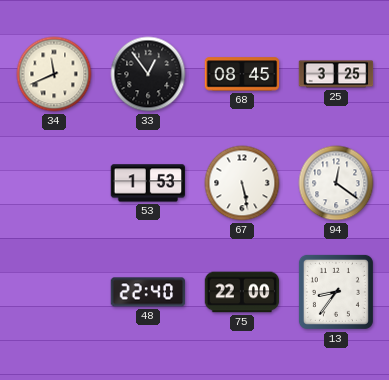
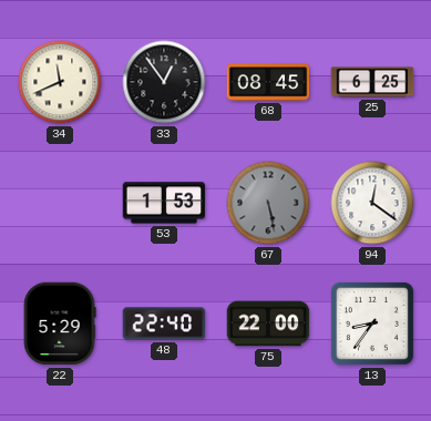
25: 3:25 -> 6:25 (372, 82)
67 dial: white -> grey (268, 203)
22: none -> 5:29 (60, 324)
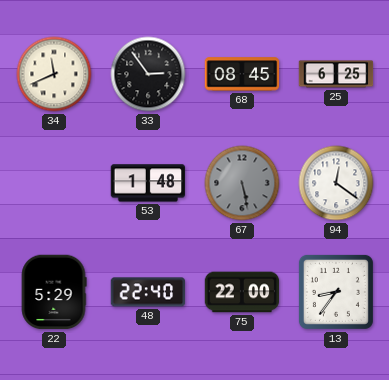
33: 12:54 -> 2:54 (148, 74)
53: 1:53 -> 1:48 (148, 183)
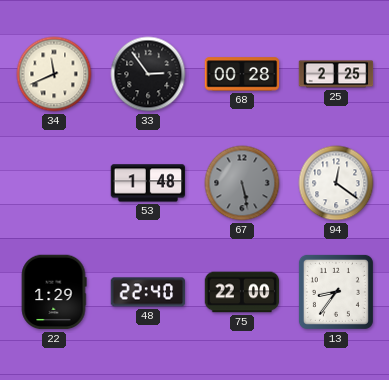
68: 08:45 -> 00:28 (242, 74)
25: 6:25 -> 2:25 (336, 74)
22: 5:29 -> 1:29 (54, 292)
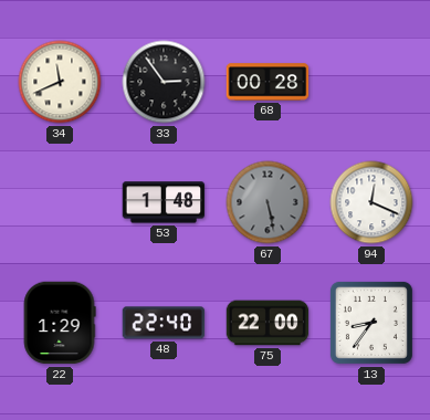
25: 2:25 -> none (336, 74)
94: 12:21 -> 12:19 (371, 202)
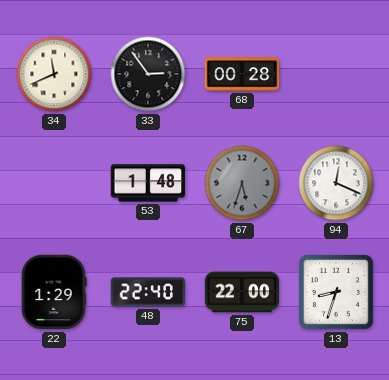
67: 5:28 -> 5:33 (242, 183)
13: 8:36 -> 8:33 (336, 292)
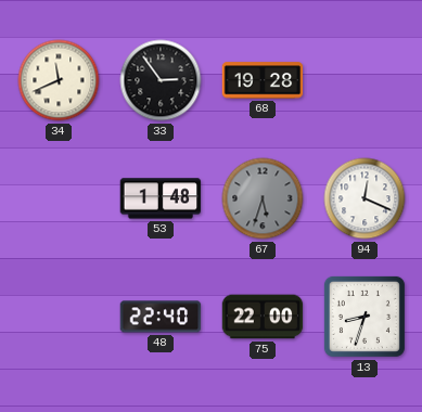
68: 00:28 -> 19:28 (263, 80)
22: 1:29 -> none (54, 292)
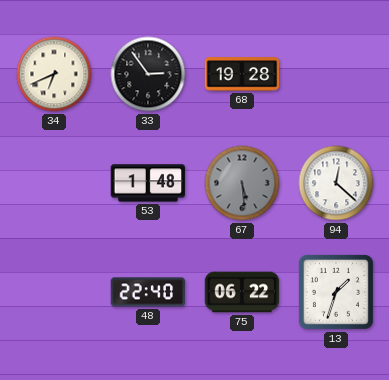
34: 11:41 -> 6:41 (54, 74)
67: 5:33 -> 5:29 (242, 183)
94: 12:19 -> 12:22 (336, 183)
75: 22:00 -> 06:22 (242, 292)
13: 8:33 -> 1:33 (336, 292)
